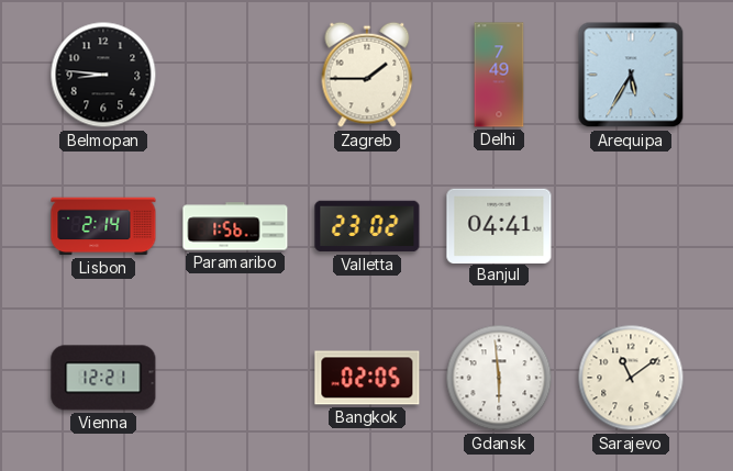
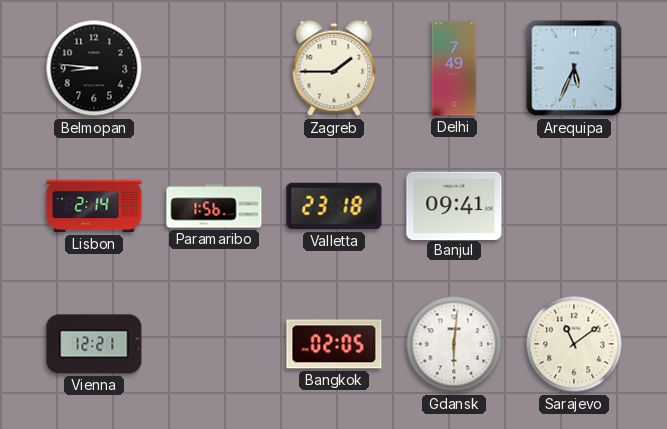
Arequipa: 5:35 -> 5:34 (574, 68)
Valletta: 23:02 -> 23:18 (334, 206)
Banjul: 04:41 -> 09:41 (454, 205)
Gdansk: 5:59 -> 6:01 (454, 344)
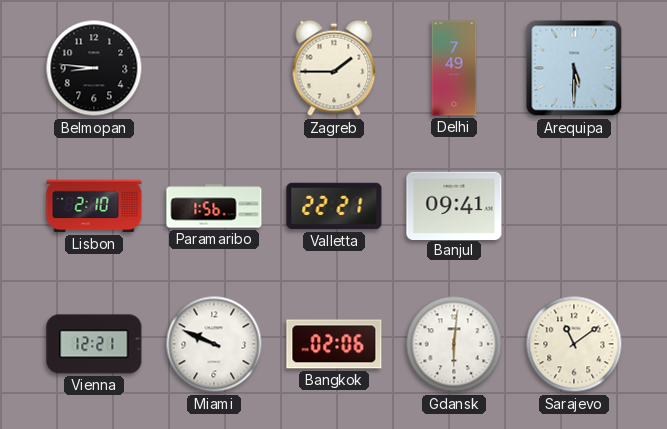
Arequipa: 5:34 -> 5:30 (574, 68)
Lisbon: 2:14 -> 2:10 (94, 206)
Valletta: 23:18 -> 22:21 (334, 206)
Miami: none -> 9:49 (214, 344)
Bangkok: 02:05 -> 02:06 (334, 344)
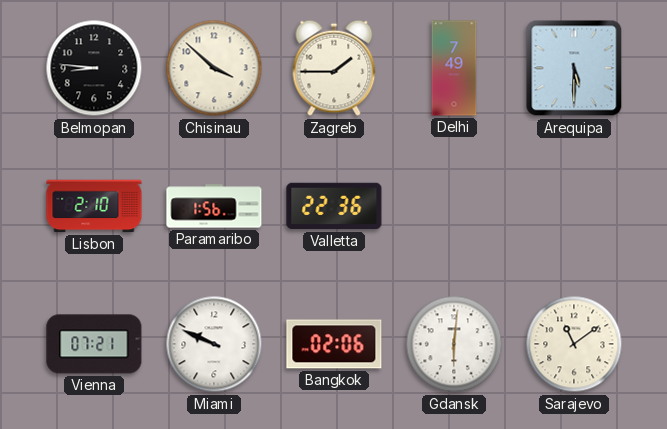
Chisinau: none -> 3:52 (214, 68)
Valletta: 22:21 -> 22:36 (334, 206)
Banjul: 09:41 -> none (454, 205)
Vienna: 12:21 -> 07:21 (94, 344)
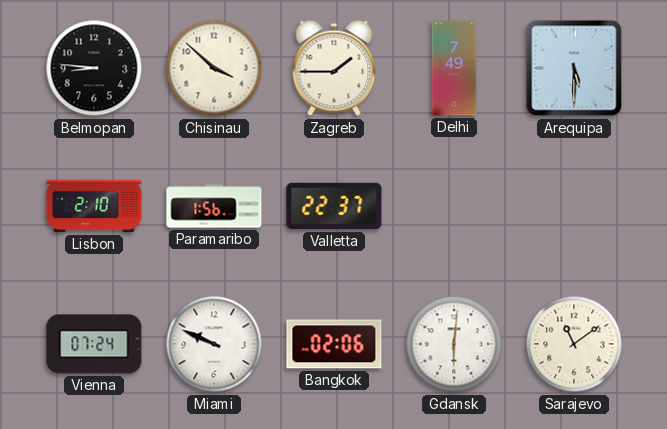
Valletta: 22:36 -> 22:37 (334, 206)
Vienna: 07:21 -> 07:24 (94, 344)
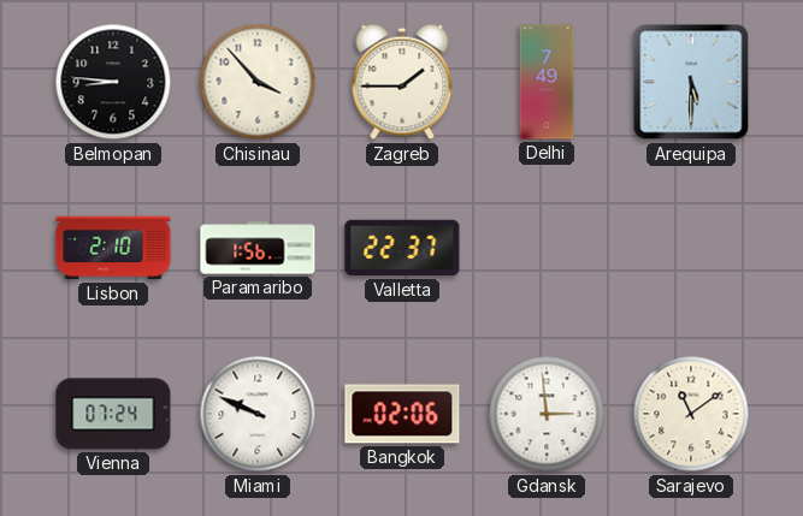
Chisinau: 3:52 -> 3:53 (258, 82)
Gdansk: 6:01 -> 2:59 (547, 414)
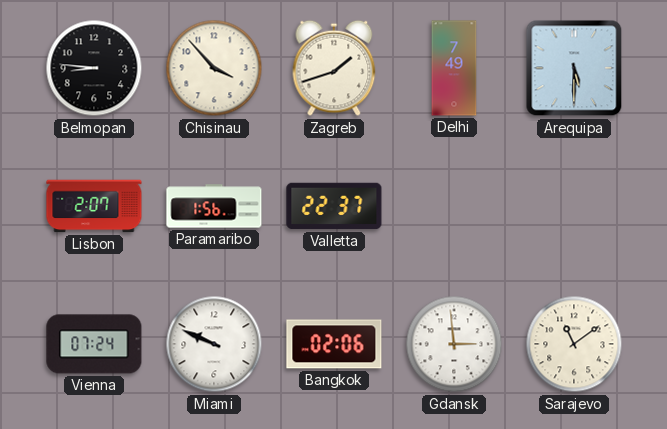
Zagreb: 1:45 -> 1:42 (334, 68)
Lisbon: 2:10 -> 2:07 (94, 206)
